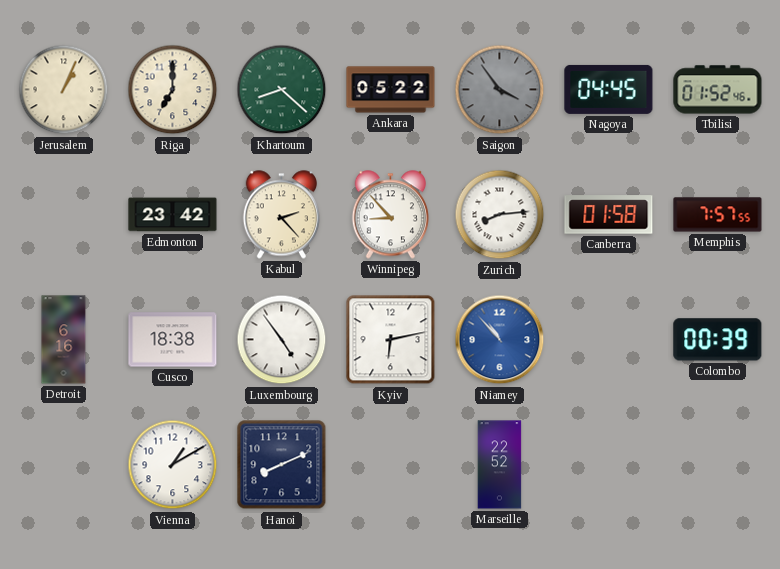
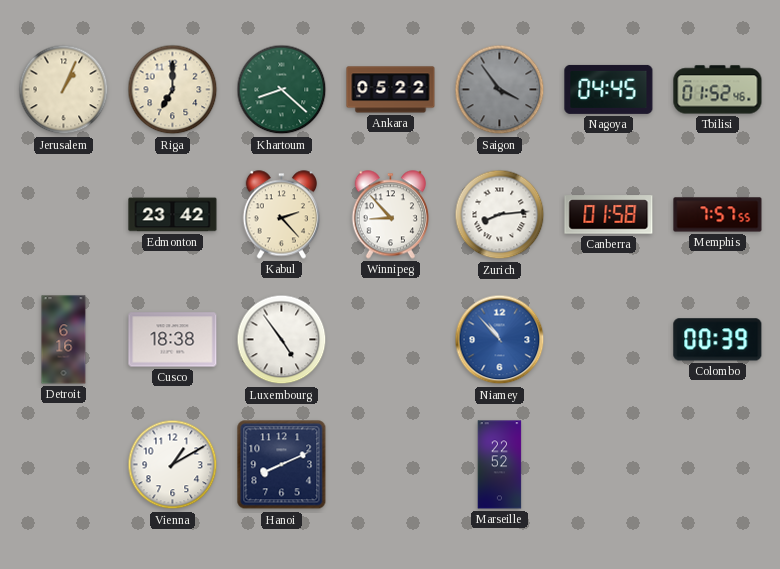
Kyiv: 6:13 -> none (391, 340)
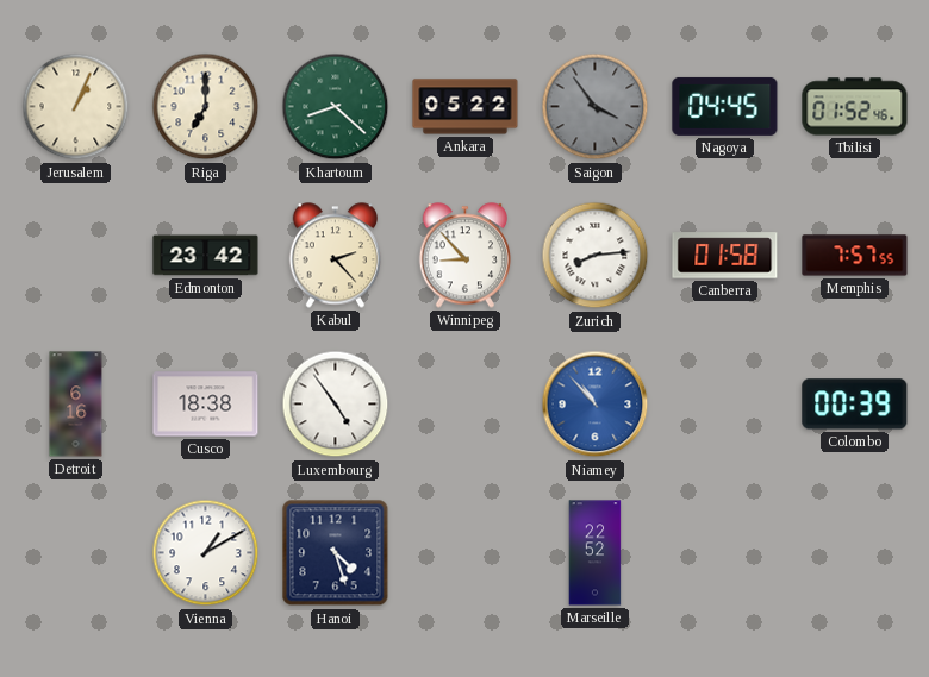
Hanoi: 8:11 -> 4:27 (336, 553)
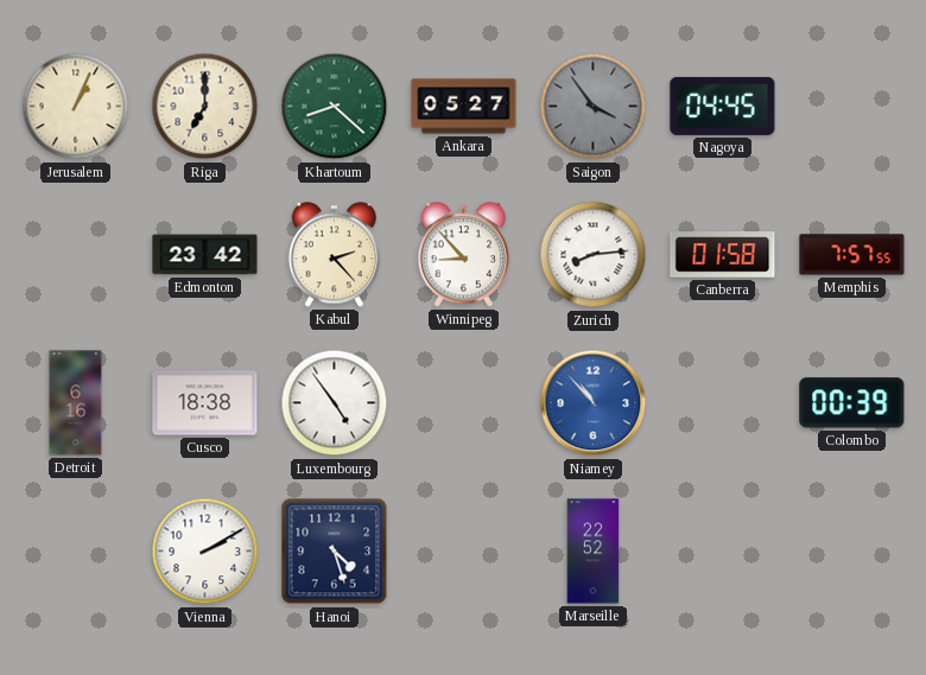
Ankara: 05:22 -> 05:27 (464, 107)
Tbilisi: 01:52 -> none (855, 107)
Vienna: 1:10 -> 2:10 (205, 552)
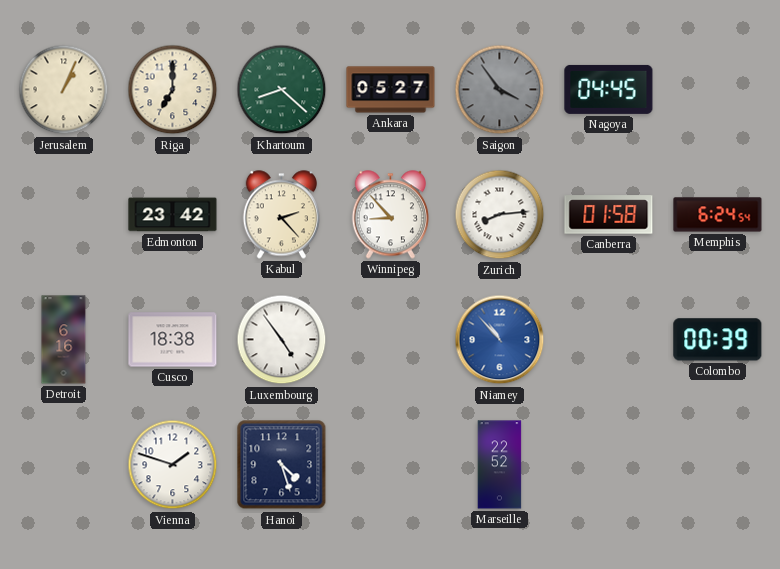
Memphis: 7:57 -> 6:24 (718, 215)
Vienna: 2:10 -> 1:48 (173, 465)
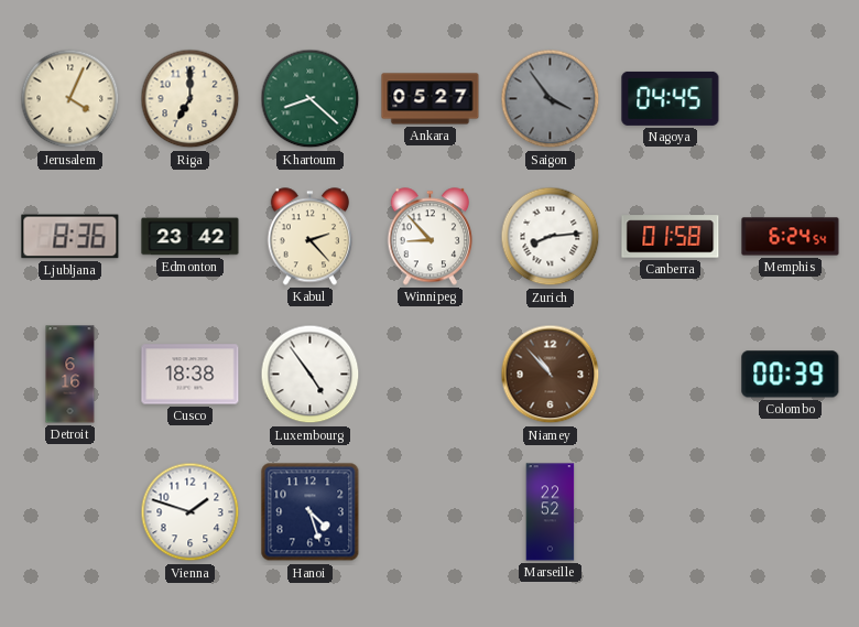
Jerusalem: 1:04 -> 4:04 (70, 99)
Ljubljana: none -> 8:36 (70, 237)
Niamey dial: blue -> brown (551, 375)
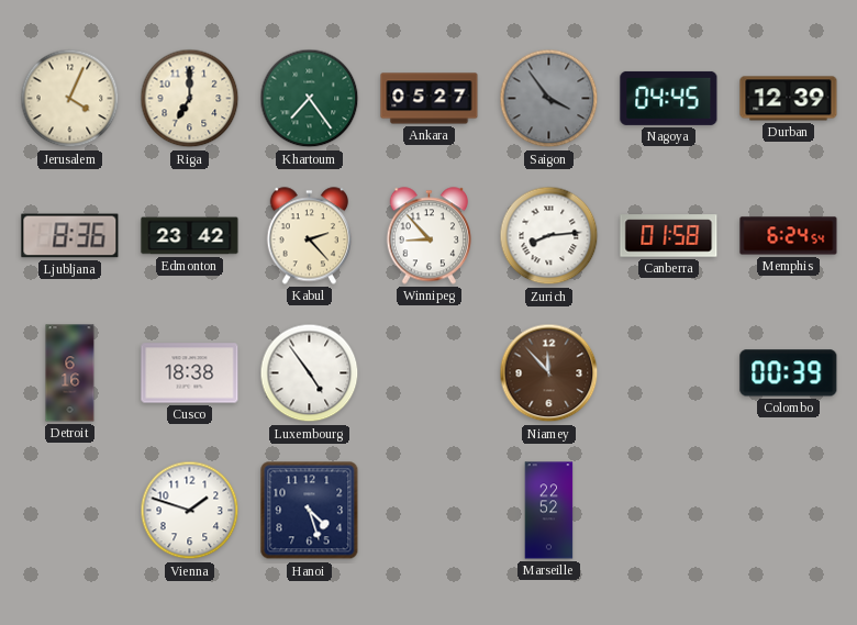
Khartoum: 8:22 -> 7:24 (310, 99)
Durban: none -> 12:39 (789, 99)
Niamey: 10:53 -> 11:53 (549, 373)
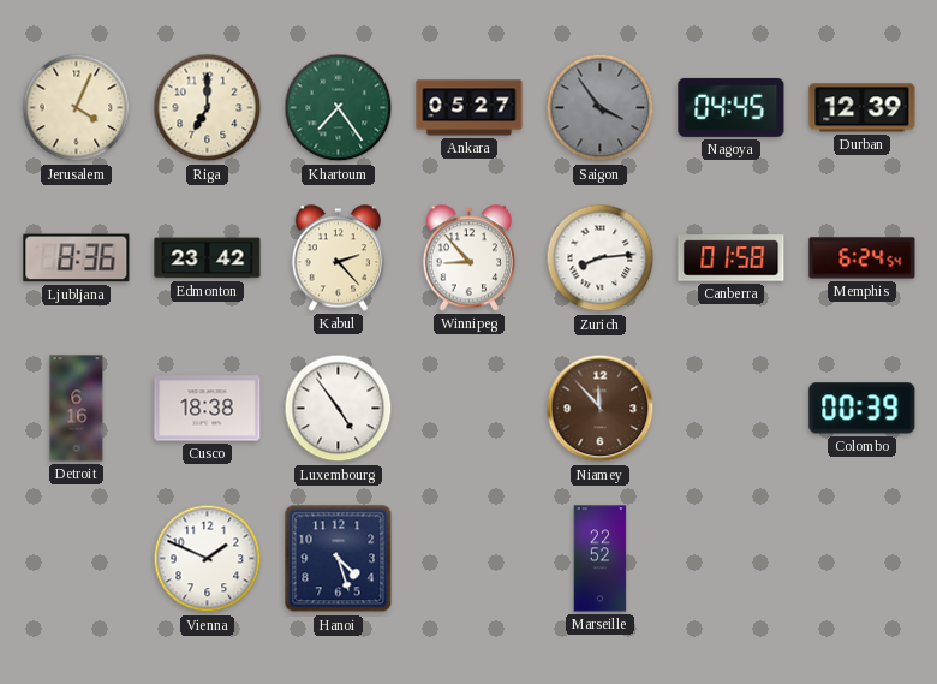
Vienna: 1:48 -> 1:49 (208, 559)
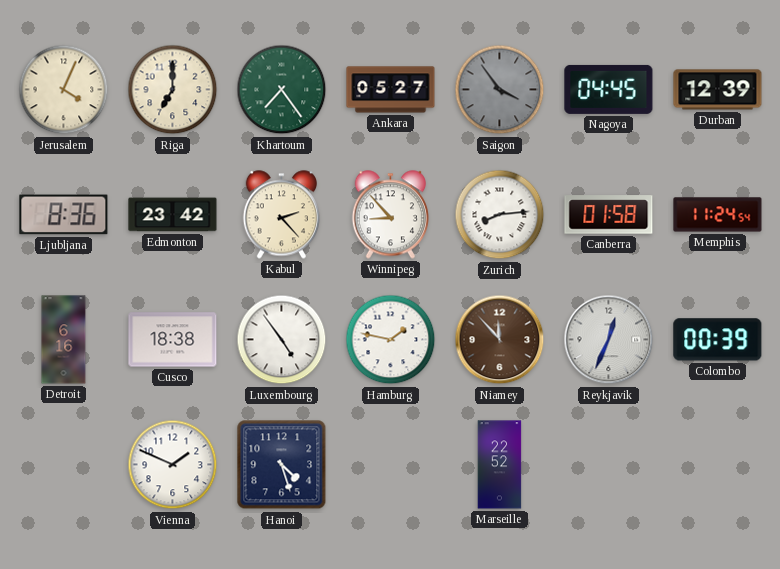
Memphis: 6:24 -> 11:24 (718, 215)
Hamburg: none -> 1:47 (391, 340)
Reykjavik: none -> 12:34 (609, 340)
